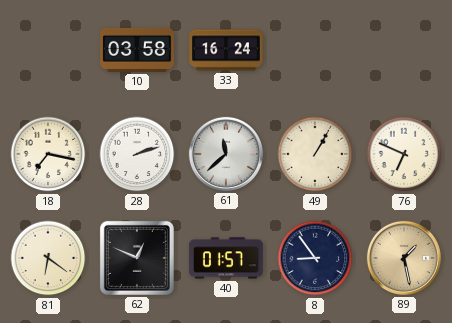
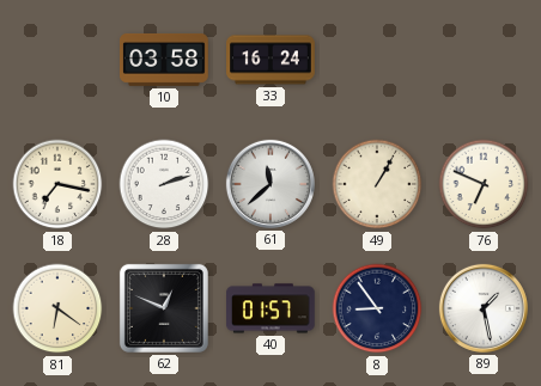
89 dial: champagne -> white (484, 308)
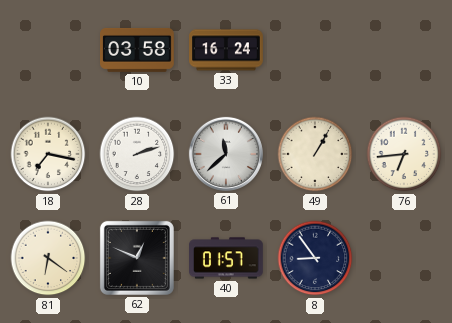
76: 6:49 -> 6:44 (404, 154)
89: 1:28 -> none (484, 308)
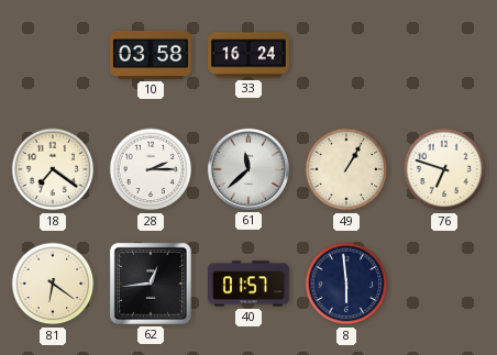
18: 7:17 -> 7:21 (53, 169)
28: 2:12 -> 2:15 (151, 169)
76: 6:44 -> 6:48 (444, 169)
62: 12:49 -> 12:44 (151, 284)
8: 8:54 -> 5:59 (346, 284)
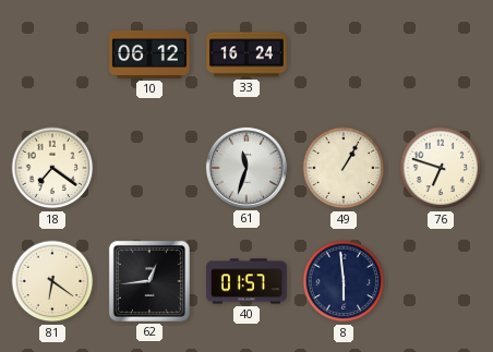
10: 03:58 -> 06:12 (151, 54)
28: 2:15 -> none (151, 169)
61: 11:38 -> 11:33 (246, 168)
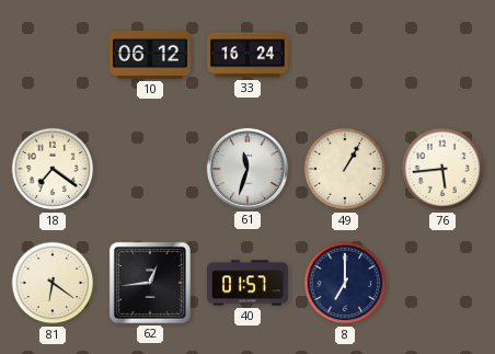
76: 6:48 -> 5:44 (442, 169)
8: 5:59 -> 7:00 (345, 283)
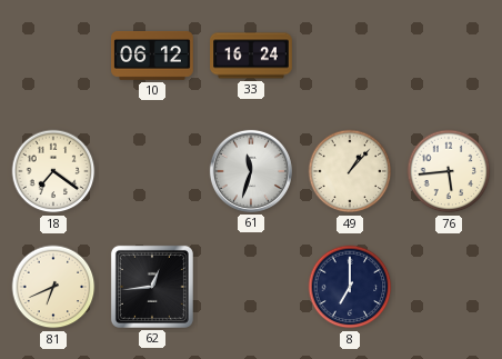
49: 1:05 -> 1:07 (350, 171)
81: 6:21 -> 6:41 (53, 287)
40: 01:57 -> none (249, 283)
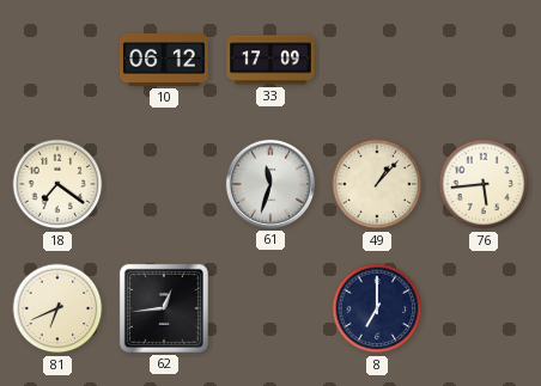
33: 16:24 -> 17:09 (270, 60)
